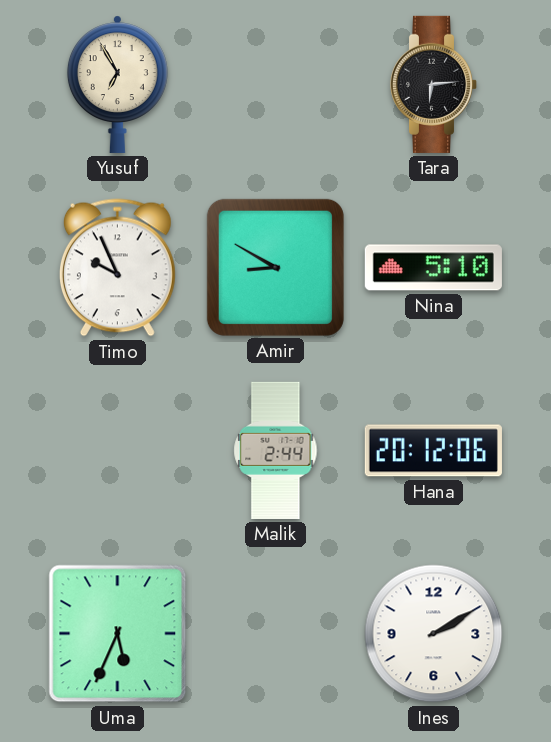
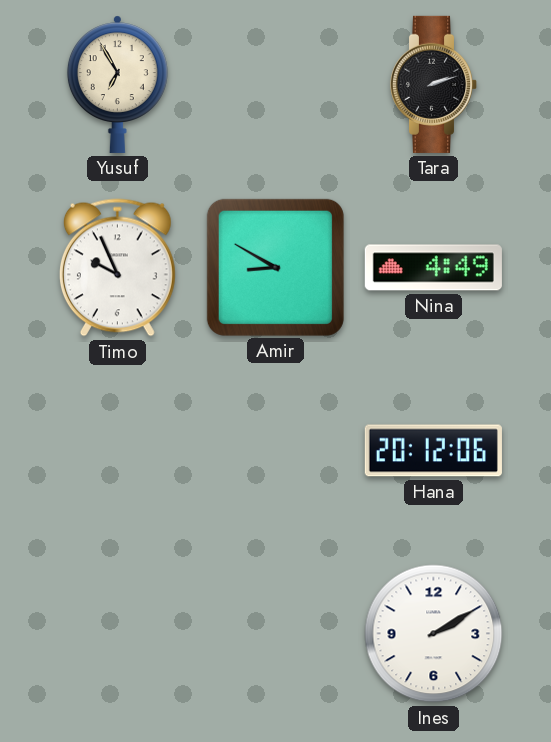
Tara: 6:14 -> 2:12 (434, 84)
Nina: 5:10 -> 4:49 (433, 268)
Malik: 2:44 -> none (276, 450)
Uma: 5:34 -> none (118, 634)
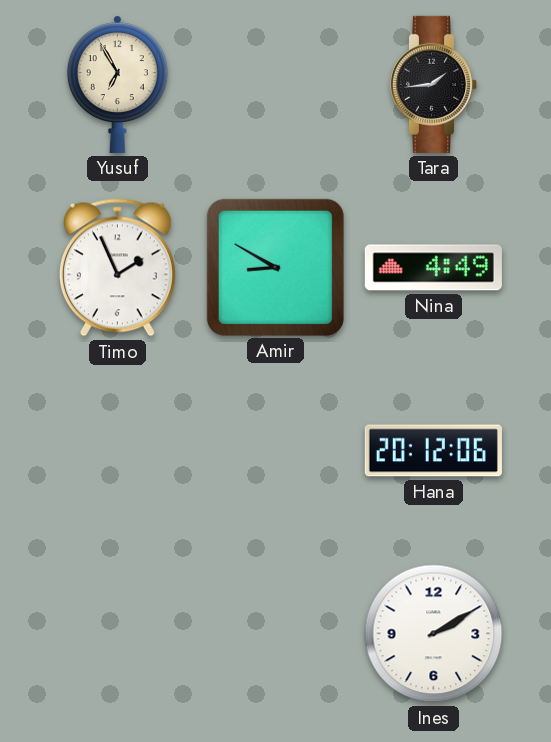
Tara: 2:12 -> 1:44 (434, 84)
Timo: 9:56 -> 1:56 (117, 268)
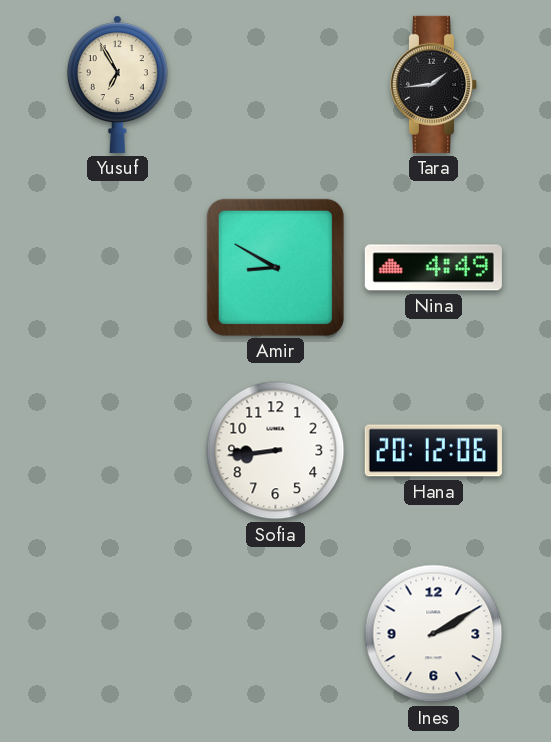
Timo: 1:56 -> none (117, 268)
Sofia: none -> 8:44 (276, 451)
